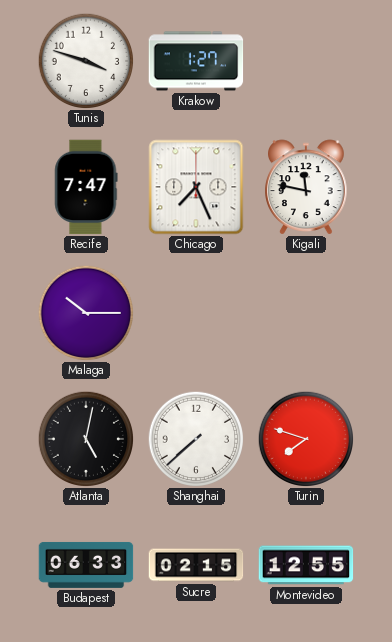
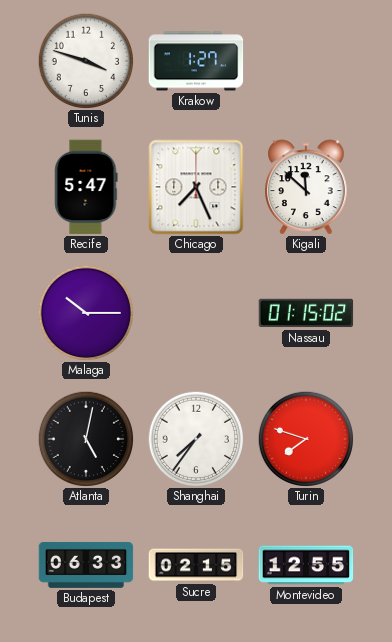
Recife: 7:47 -> 5:47 (86, 187)
Kigali: 11:47 -> 11:52 (306, 187)
Nassau: none -> 01:15 (306, 313)
Shanghai: 7:38 -> 7:36 (195, 438)
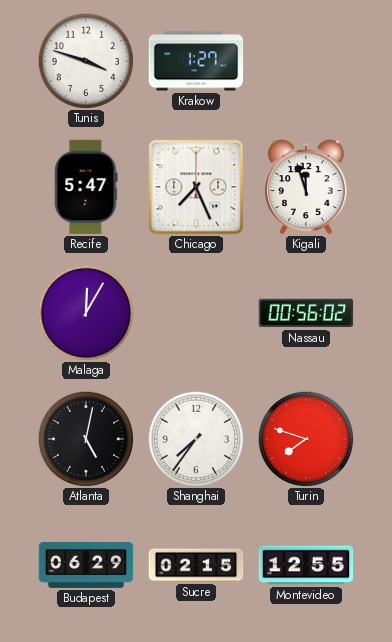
Kigali: 11:52 -> 11:57 (306, 187)
Malaga: 10:15 -> 12:05 (85, 312)
Nassau: 01:15 -> 00:56 (306, 313)
Budapest: 06:33 -> 06:29 (86, 565)
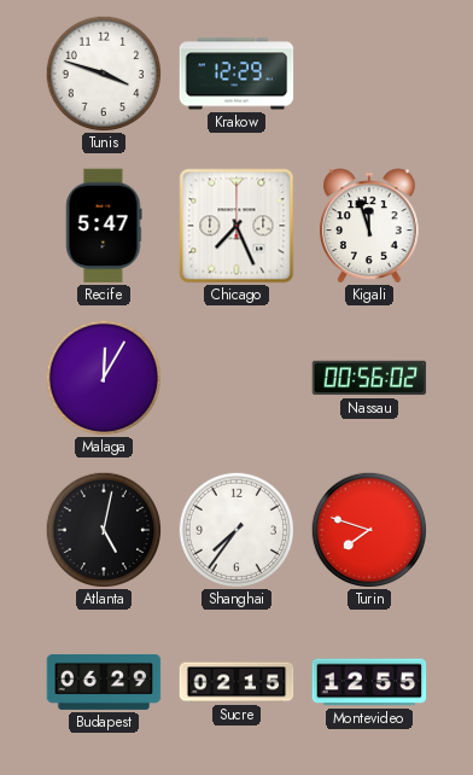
Krakow: 1:27 -> 12:29 (237, 74)
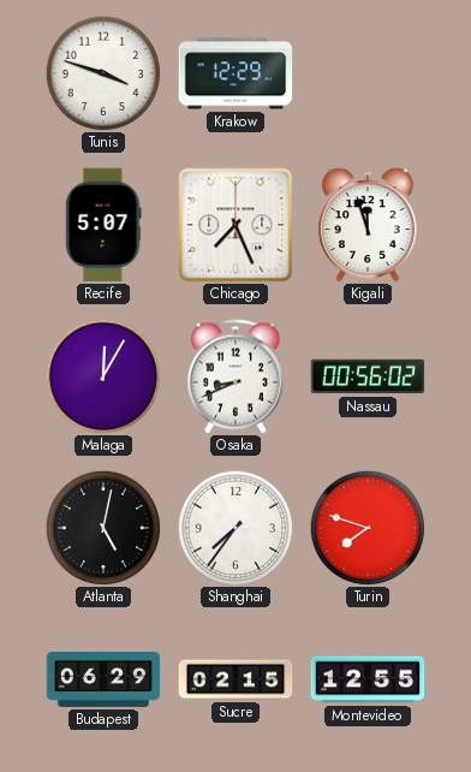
Recife: 5:47 -> 5:07 (103, 225)
Osaka: none -> 8:41 (235, 376)
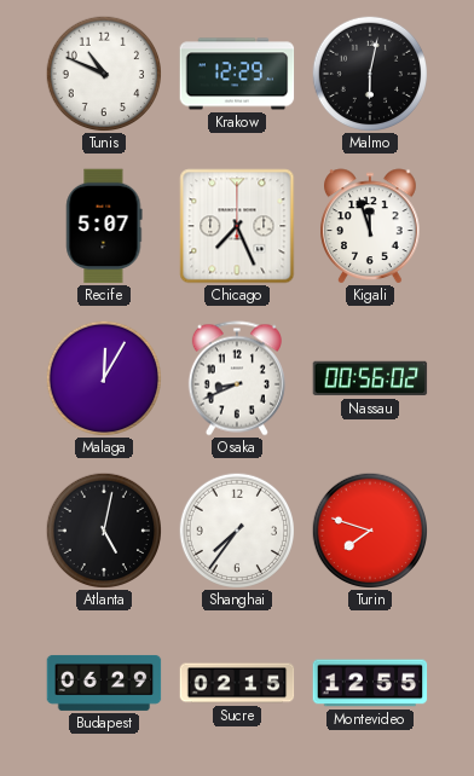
Tunis: 3:48 -> 10:49 (103, 73)
Malmo: none -> 6:02 (369, 73)
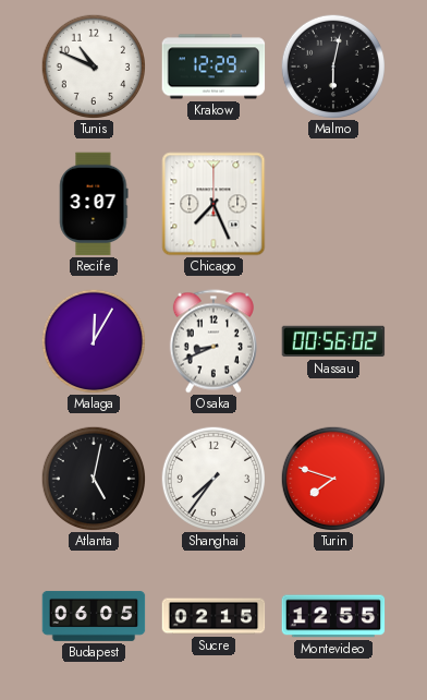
Recife: 5:07 -> 3:07 (94, 204)
Kigali: 11:57 -> none (370, 226)
Budapest: 06:29 -> 06:05 (94, 616)
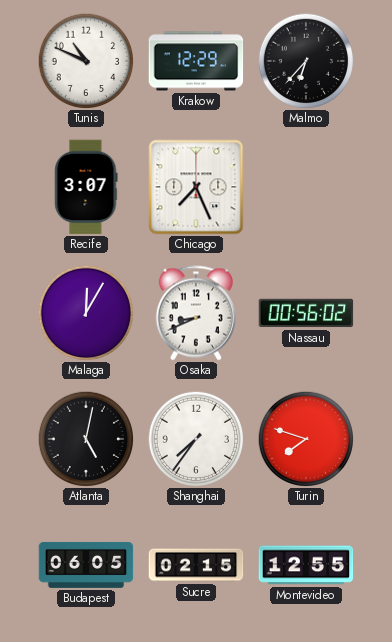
Malmo: 6:02 -> 6:37 (305, 60)
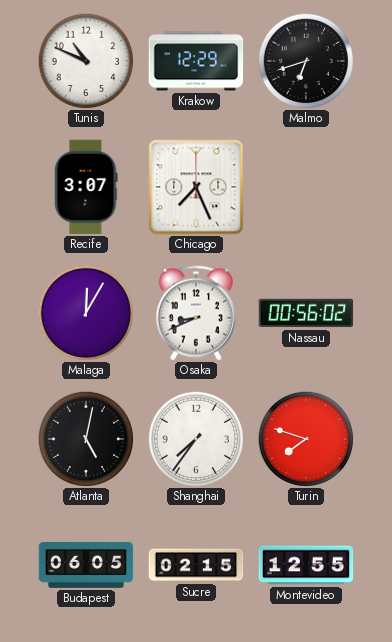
Malmo: 6:37 -> 6:42 (305, 60)
